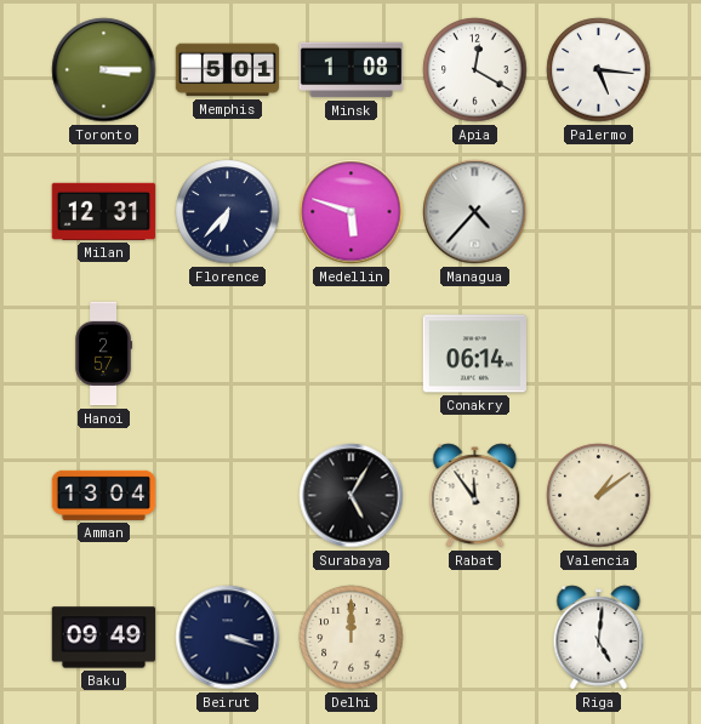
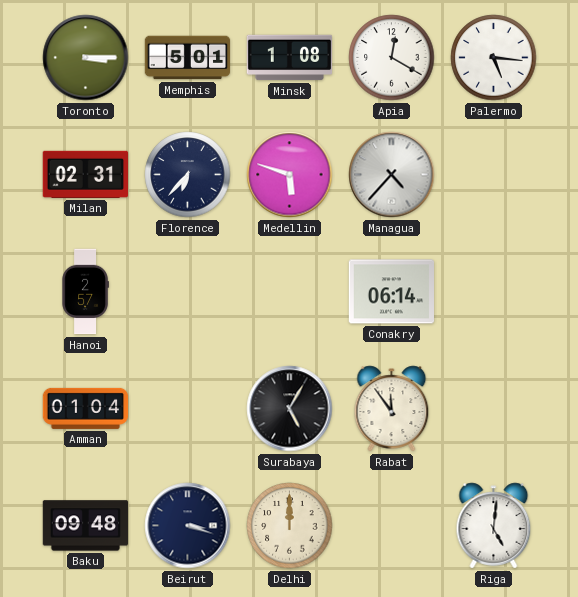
Milan: 12:31 -> 02:31 (85, 174)
Amman: 13:04 -> 01:04 (86, 408)
Valencia: 1:09 -> none (599, 496)
Baku: 09:49 -> 09:48 (86, 526)
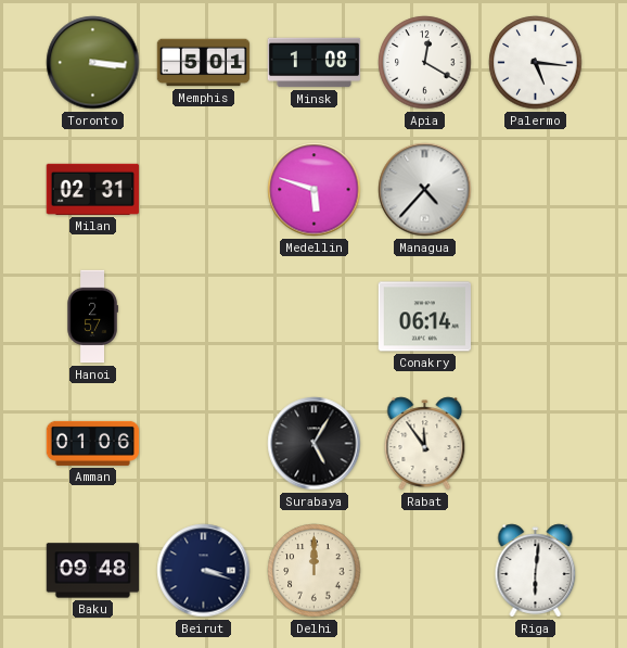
Toronto: 3:15 -> 3:16 (93, 63)
Florence: 6:37 -> none (188, 175)
Amman: 01:04 -> 01:06 (93, 443)
Riga: 5:01 -> 6:01 (536, 571)
